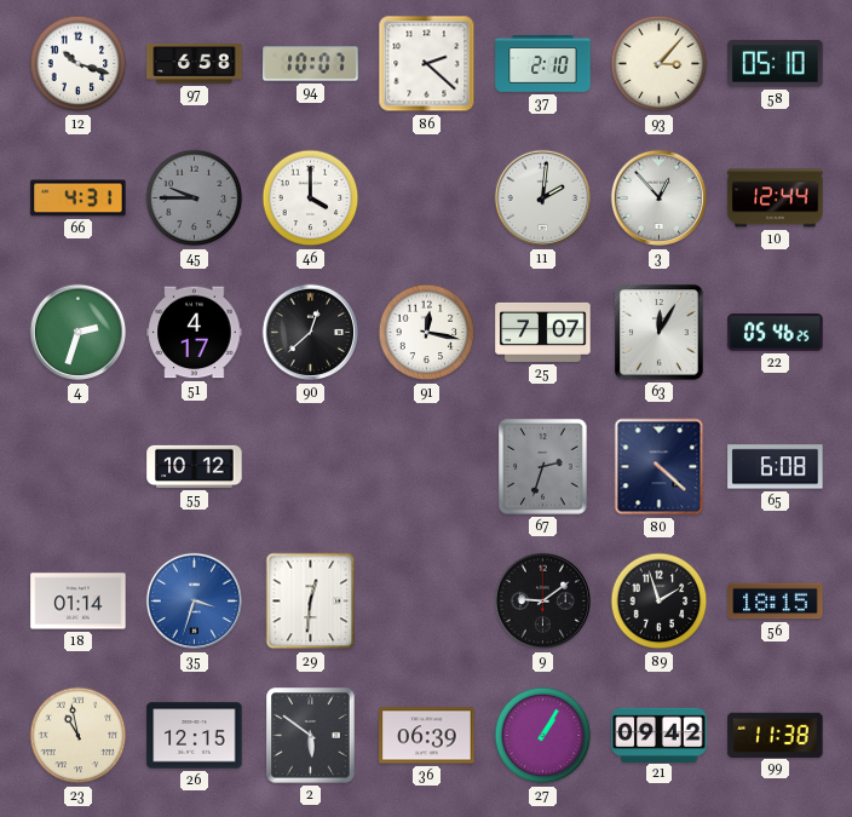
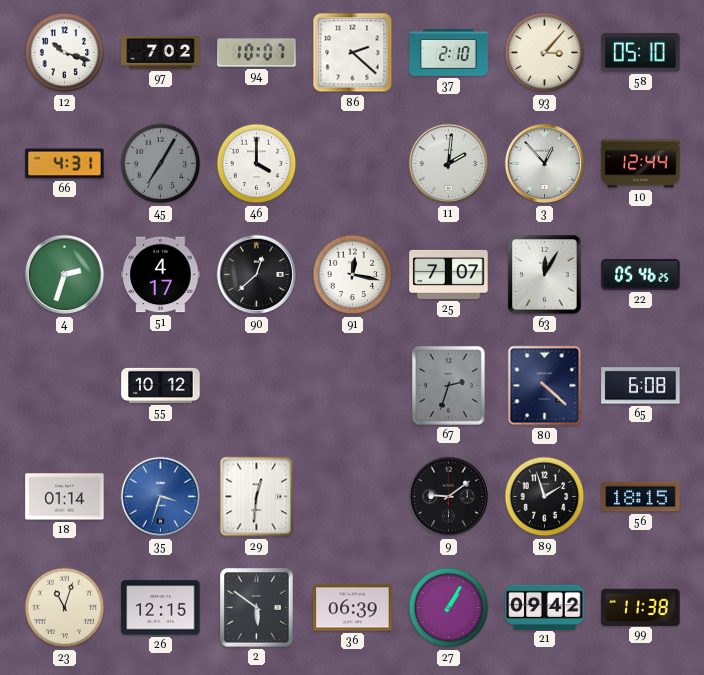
97: 6:58 -> 7:02 (161, 53)
45: 9:45 -> 7:05 (161, 164)
23: 10:58 -> 11:03 (65, 608)
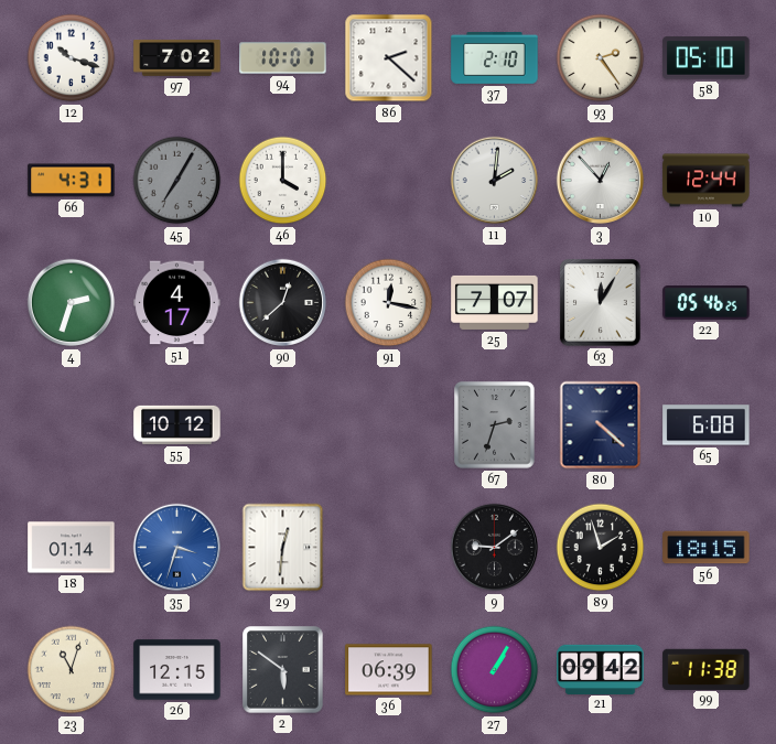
93: 3:07 -> 2:24 (601, 58)
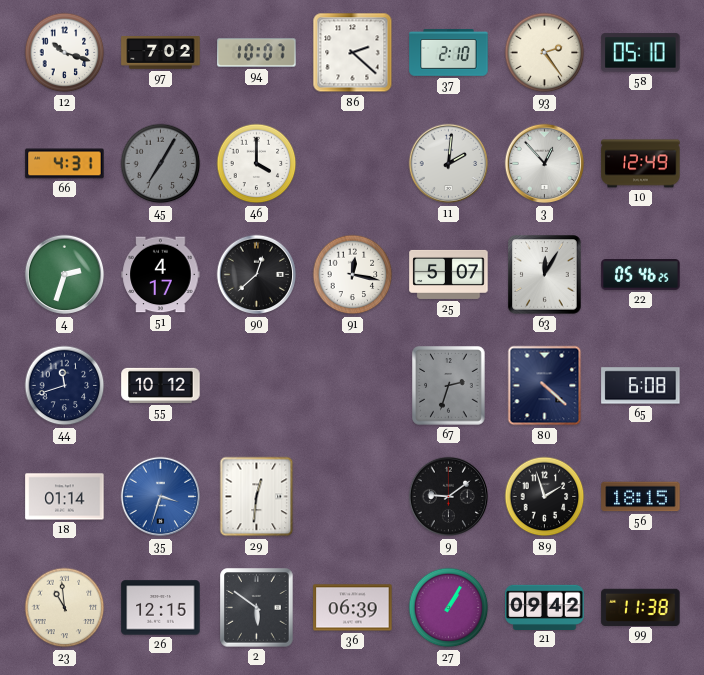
10: 12:44 -> 12:49 (641, 164)
25: 7:07 -> 5:07 (449, 274)
44: none -> 11:42 (65, 386)
23: 11:03 -> 10:59 (65, 608)
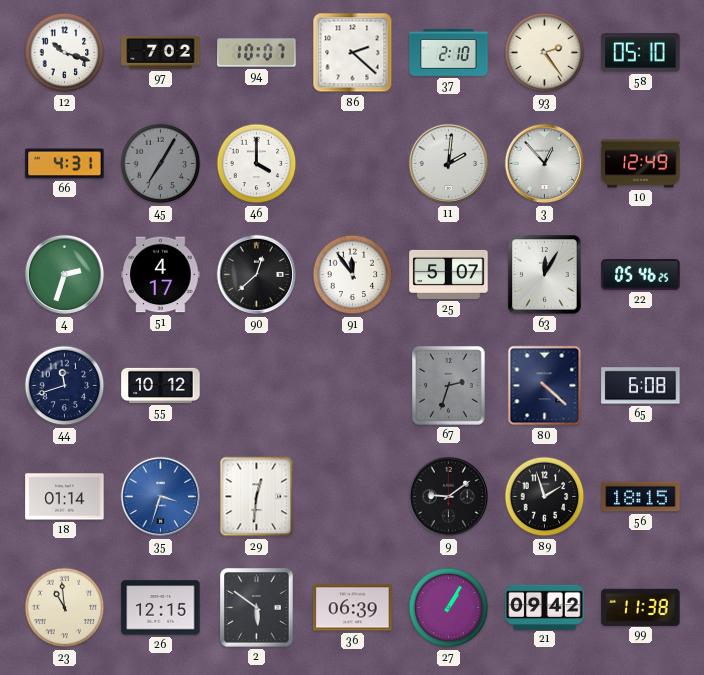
91: 12:17 -> 11:54 (353, 275)
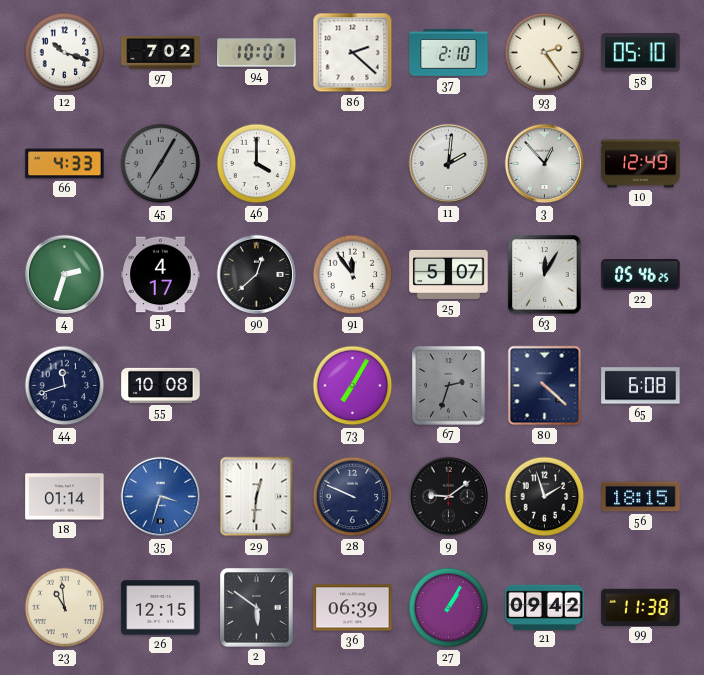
66: 4:31 -> 4:33 (65, 164)
55: 10:12 -> 10:08 (161, 385)
73: none -> 7:05 (353, 386)
28: none -> 9:49 (353, 497)
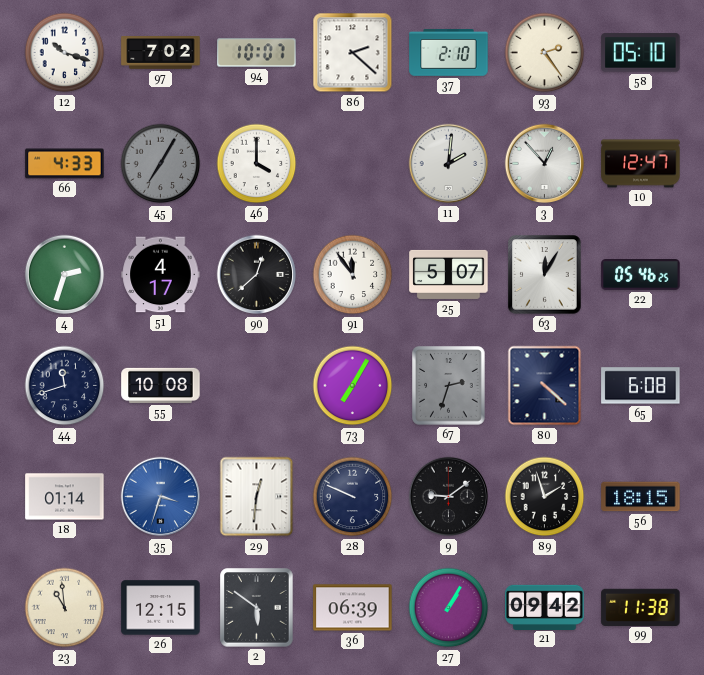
10: 12:49 -> 12:47 (641, 164)
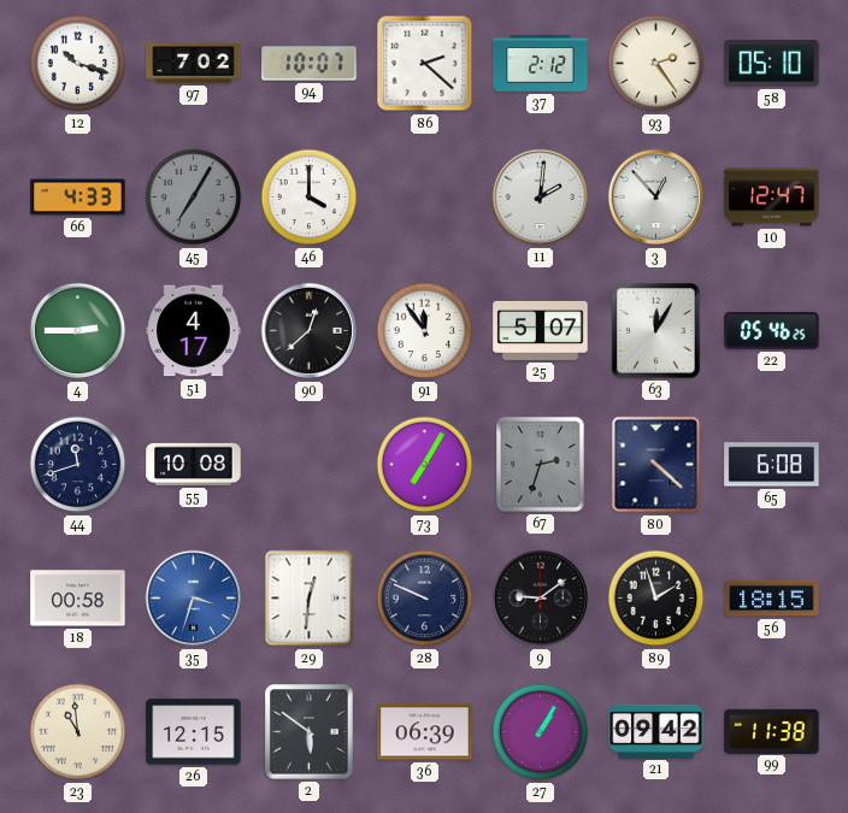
37: 2:10 -> 2:12 (541, 64)
4: 2:33 -> 2:45 (78, 331)
18: 01:14 -> 00:58 (78, 599)
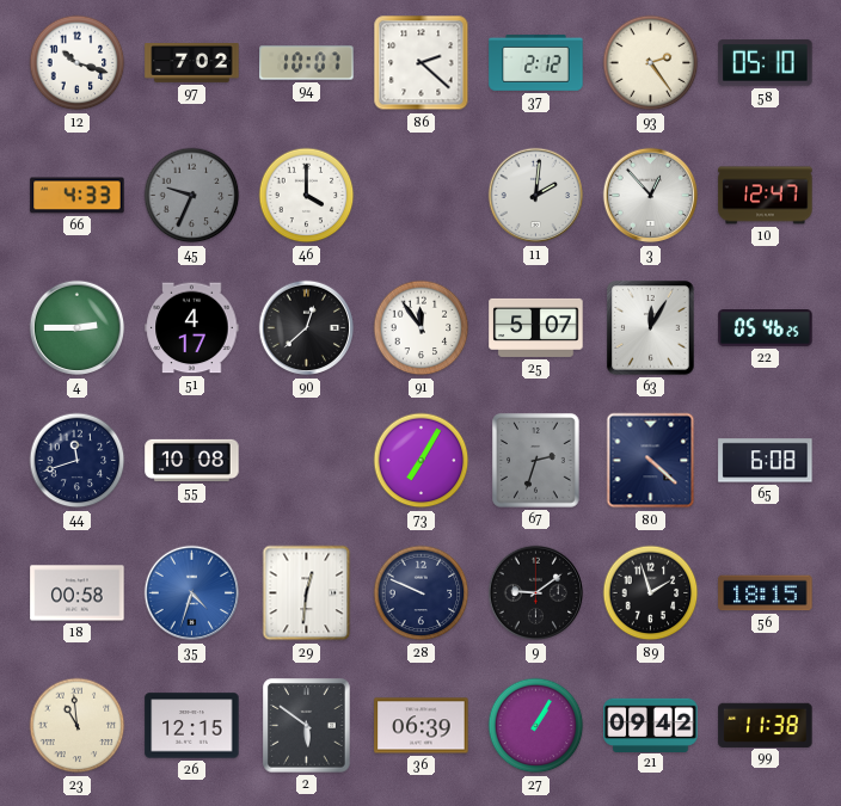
45: 7:05 -> 9:34 (192, 196)
35: 3:33 -> 4:33 (192, 593)
